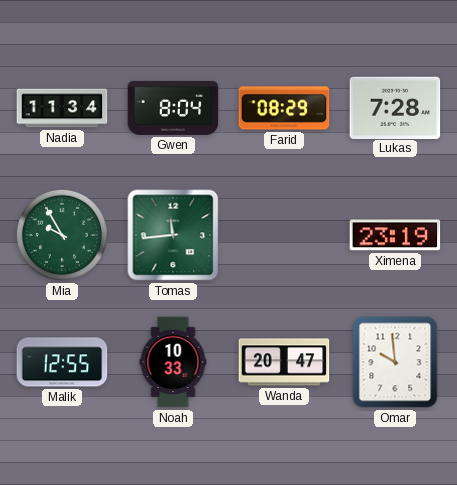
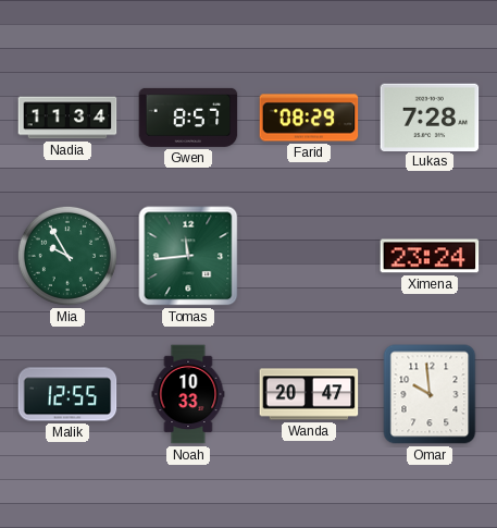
Gwen: 8:04 -> 8:57 (188, 118)
Ximena: 23:19 -> 23:24 (430, 256)
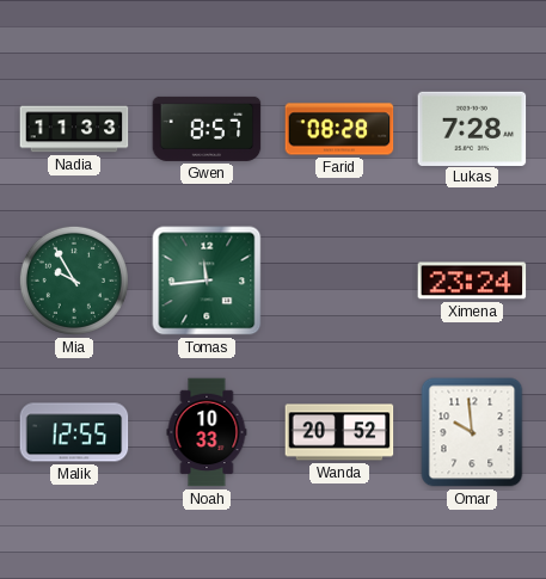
Nadia: 11:34 -> 11:33 (74, 129)
Farid: 08:29 -> 08:28 (339, 129)
Wanda: 20:47 -> 20:52 (339, 432)
